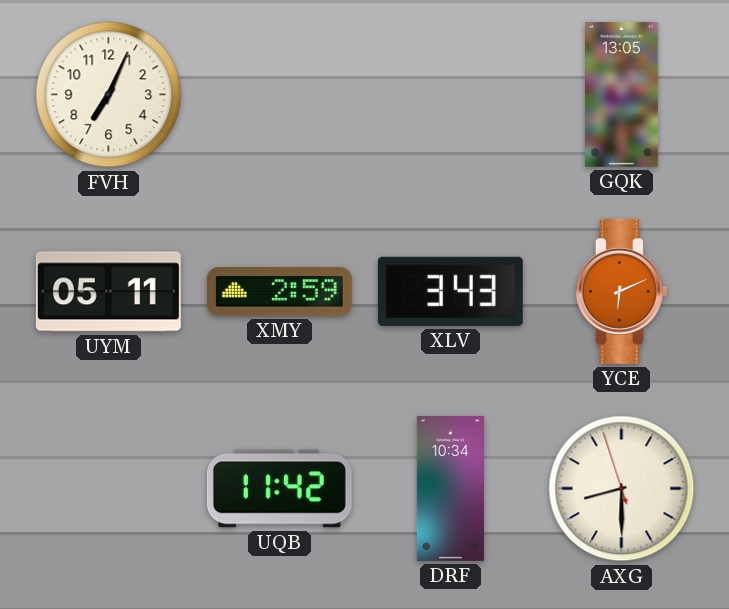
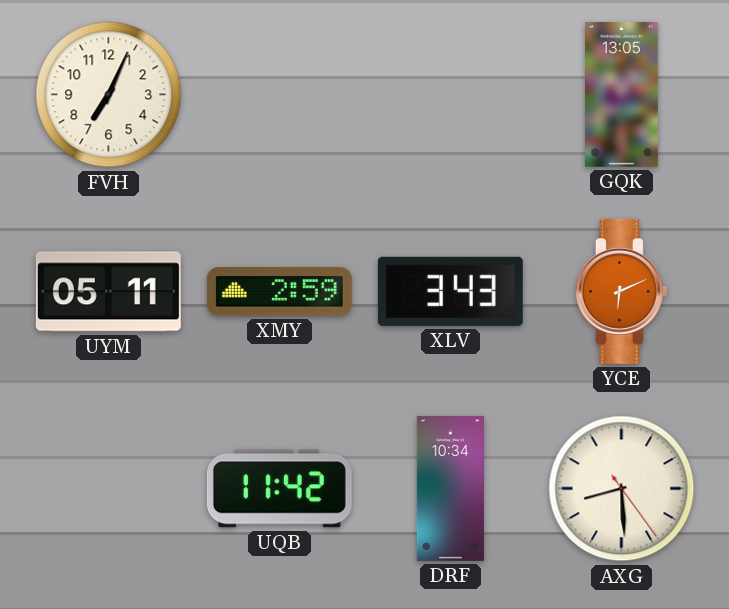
AXG: 8:29:57 -> 8:29:24 (622, 489)
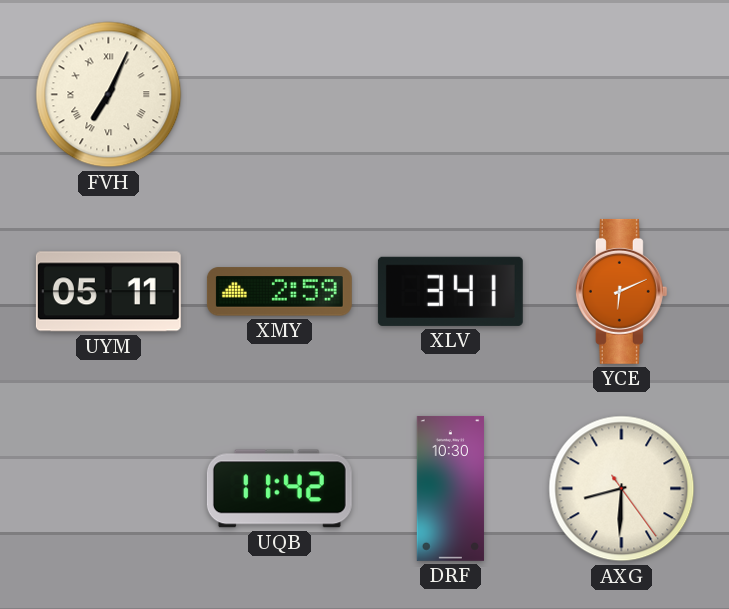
FVH numerals: Arabic -> Roman (109, 95)
GQK: 13:05 -> none (622, 94)
XLV: 3:43 -> 3:41 (450, 291)
DRF: 10:34 -> 10:30 (450, 488)
AXG: 8:29 -> 8:30 (622, 489)
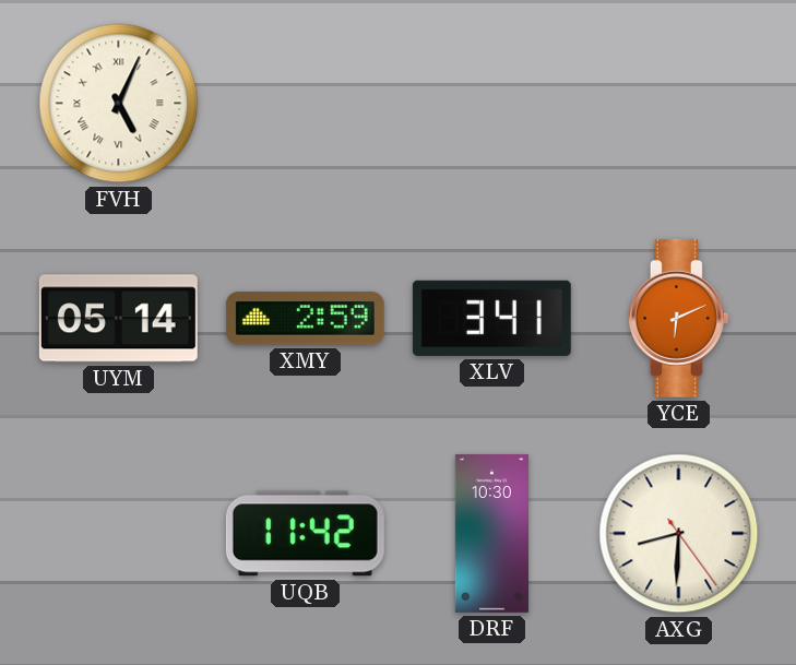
FVH: 7:04 -> 5:04 (119, 104)
UYM: 05:11 -> 05:14 (118, 319)
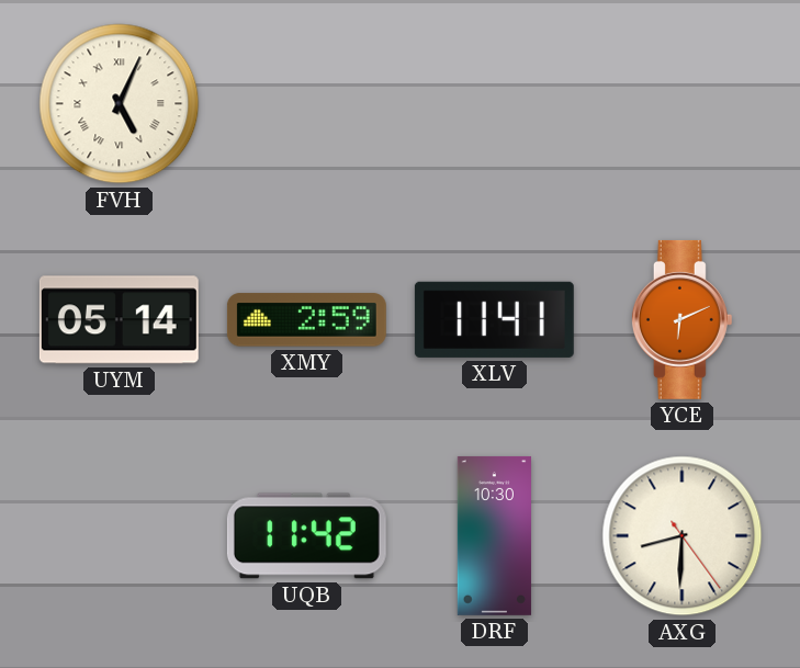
XLV: 3:41 -> 11:41 (494, 319)
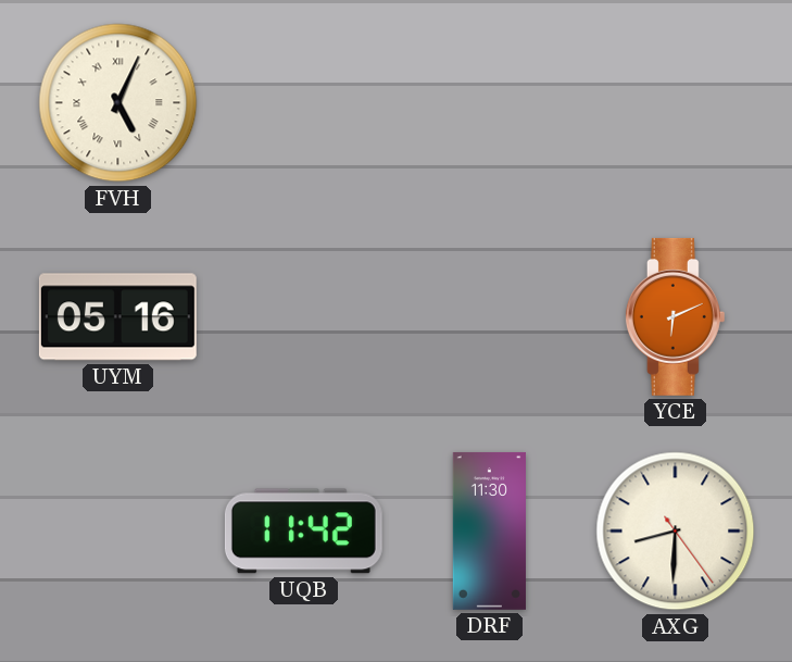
UYM: 05:14 -> 05:16 (117, 317)
XMY: 2:59 -> none (306, 320)
XLV: 11:41 -> none (494, 319)
DRF: 10:30 -> 11:30 (489, 530)
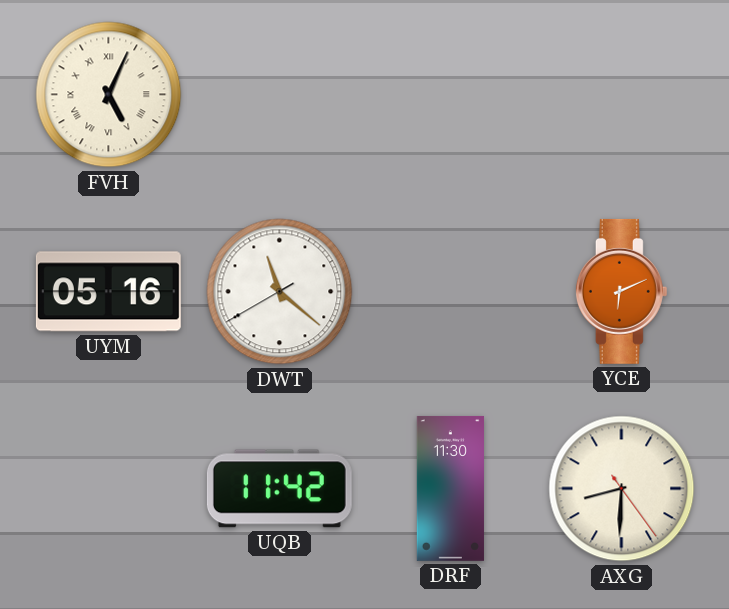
DWT: none -> 11:21 (280, 292)
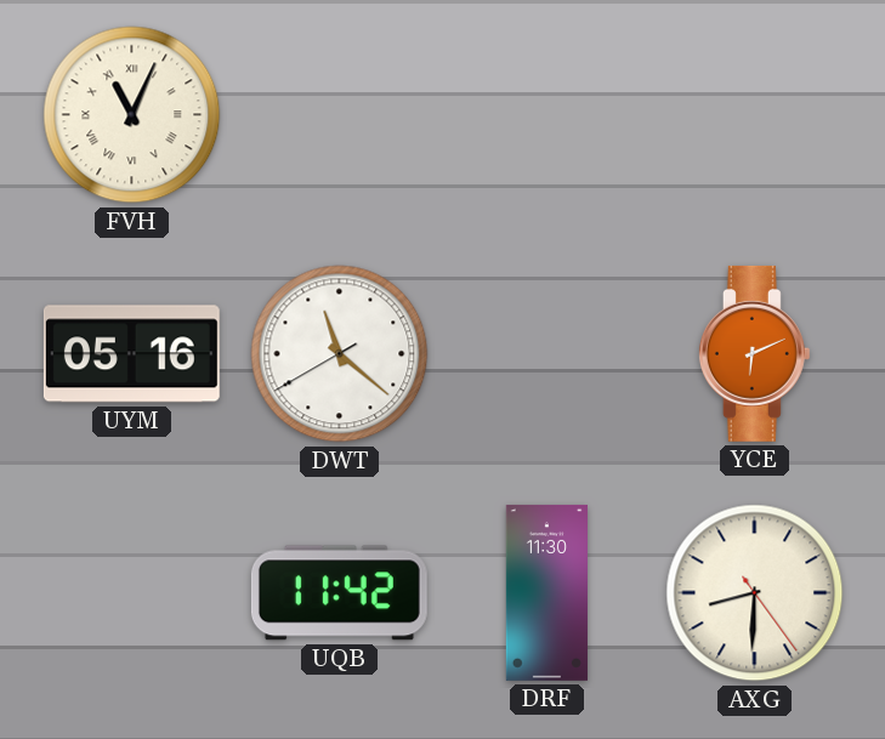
FVH: 5:04 -> 11:04 (132, 115)
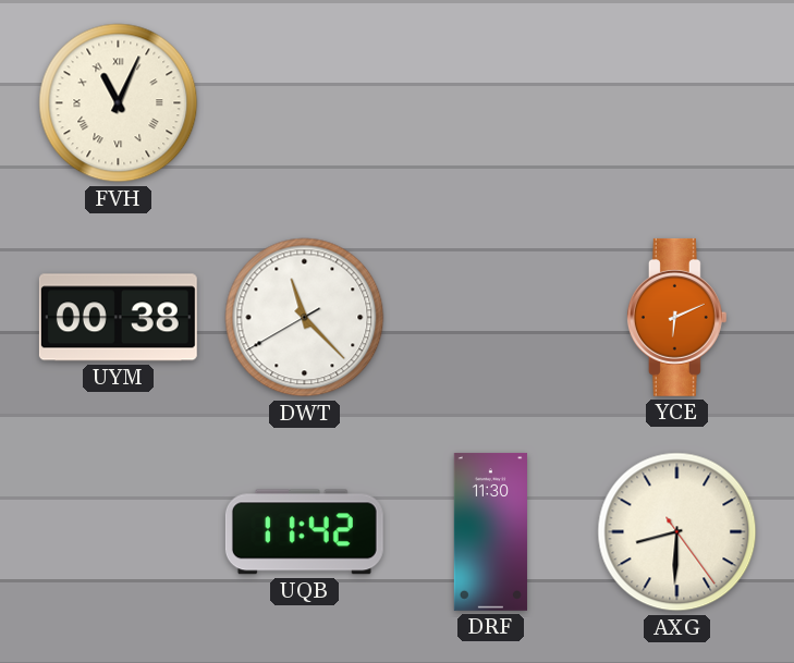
UYM: 05:16 -> 00:38 (118, 318)
DWT: 11:21 -> 11:22 (305, 318)
